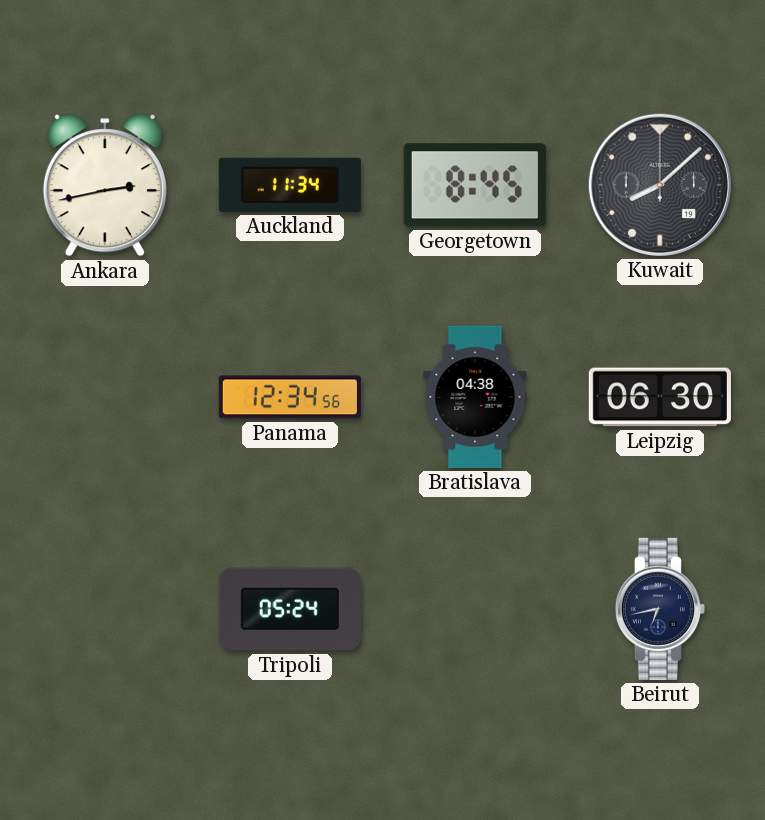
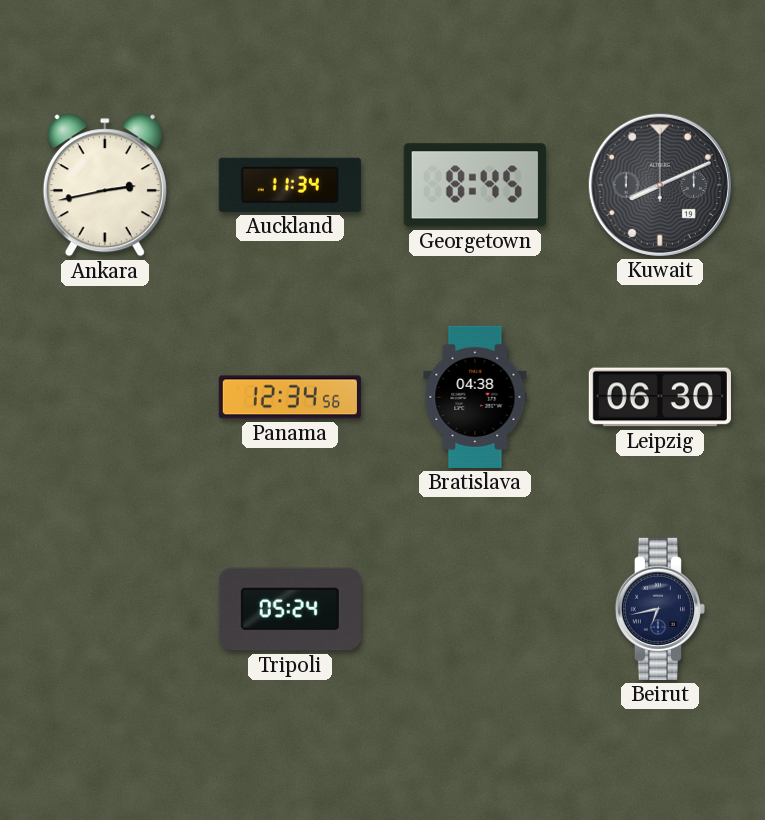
Kuwait: 8:08 -> 8:11 (660, 185)
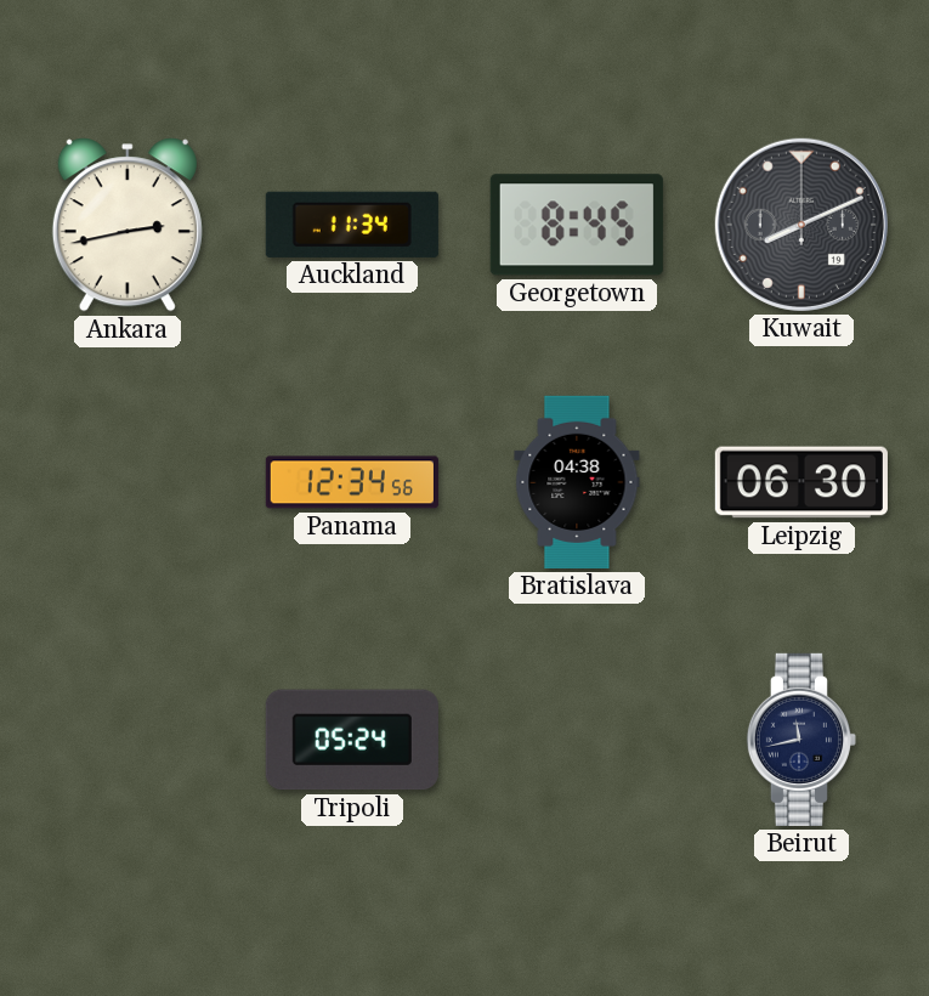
Beirut: 6:43 -> 11:43 (801, 740)
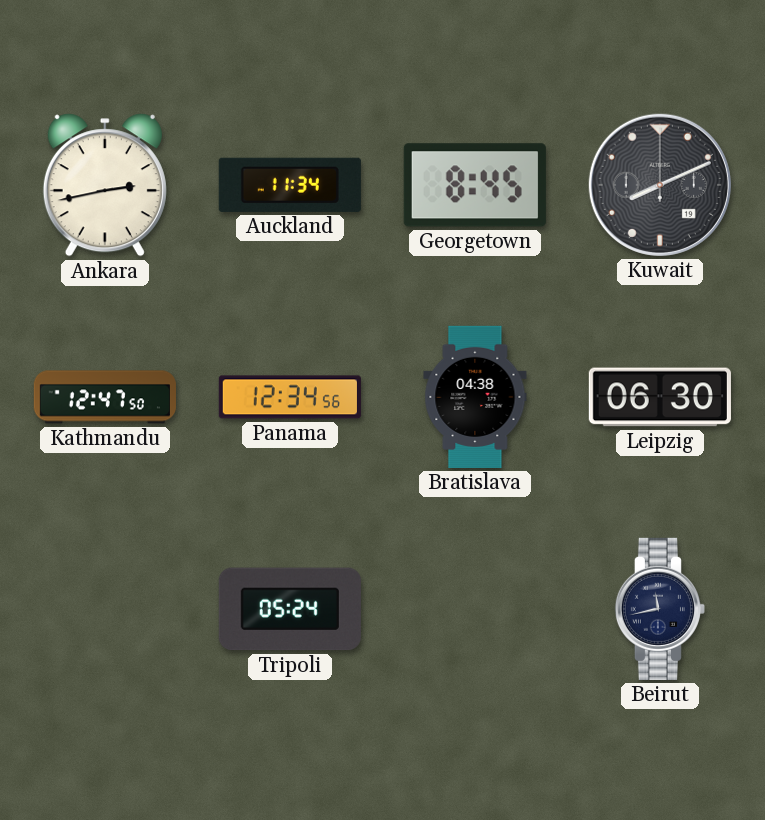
Kathmandu: none -> 12:47 (105, 397)
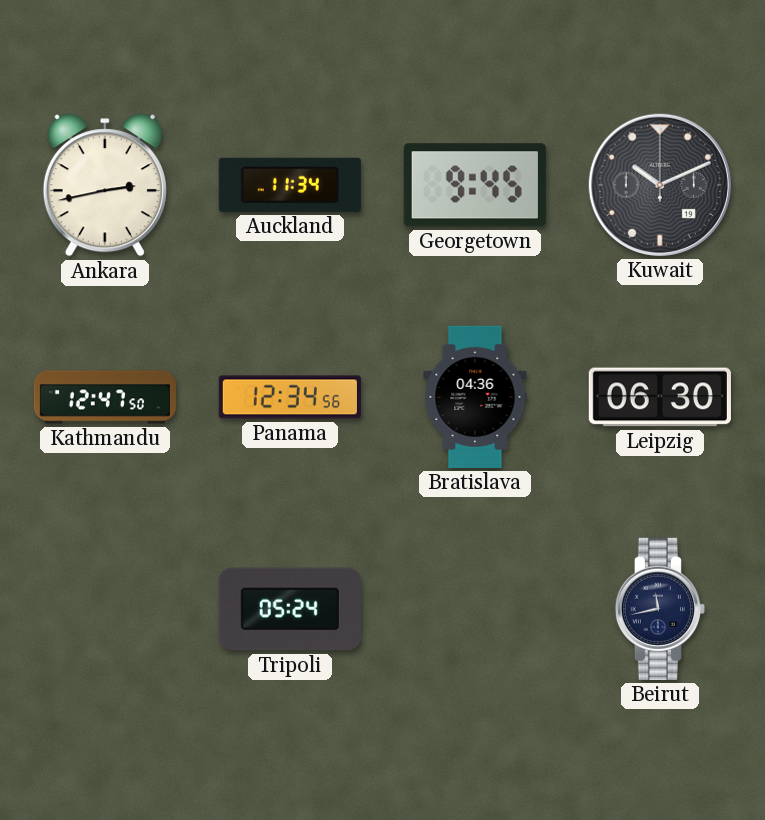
Georgetown: 8:45 -> 9:45 (475, 185)
Kuwait: 8:11 -> 10:11 (660, 185)
Bratislava: 04:38 -> 04:36 (475, 397)
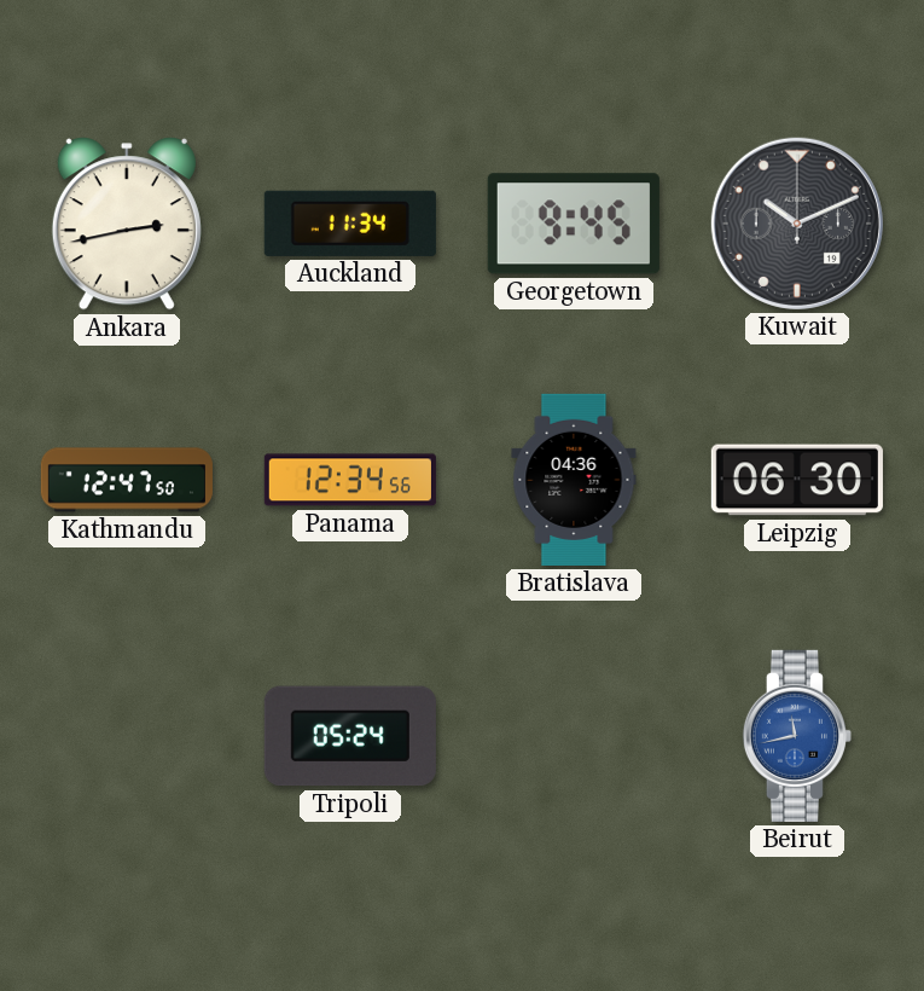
Beirut dial: navy -> blue (797, 736)
